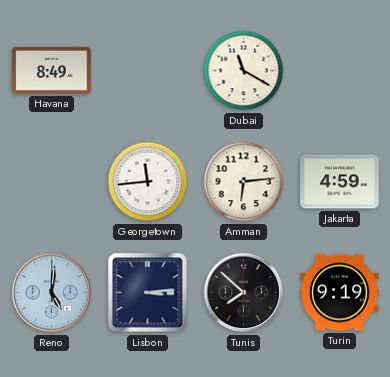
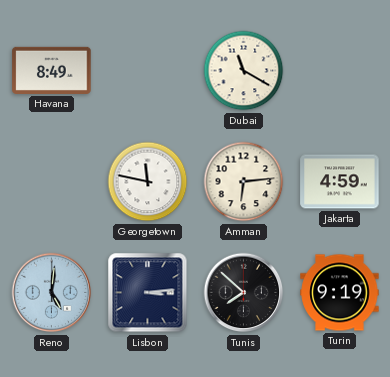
Georgetown: 11:44 -> 11:47 (148, 182)
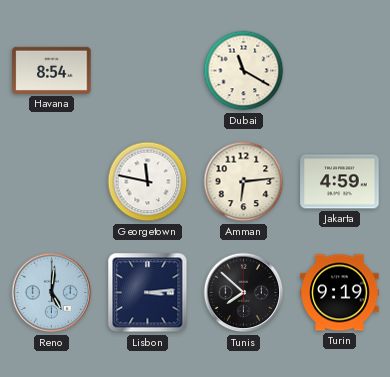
Havana: 8:49 -> 8:54 (52, 70)
